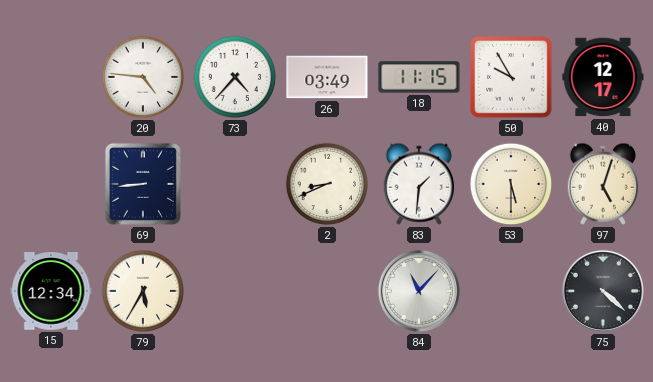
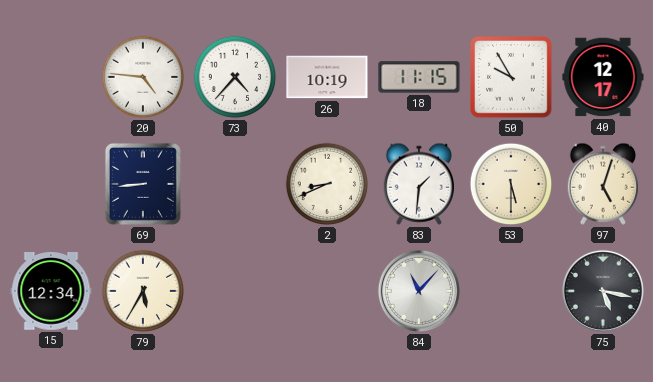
26: 03:49 -> 10:19 (327, 77)
75: 4:22 -> 5:17 (603, 291)
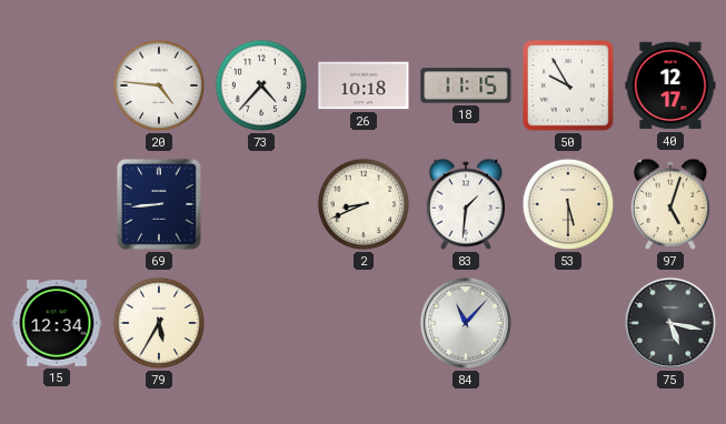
26: 10:19 -> 10:18 (364, 85)
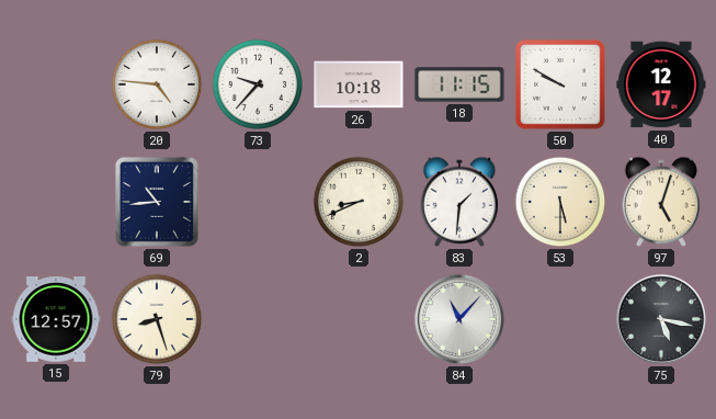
73: 4:37 -> 9:37 (258, 84)
50: 9:55 -> 9:50 (561, 86)
69: 8:44 -> 10:44 (157, 202)
15: 12:34 -> 12:57 (56, 320)
79: 5:35 -> 8:27 (157, 319)
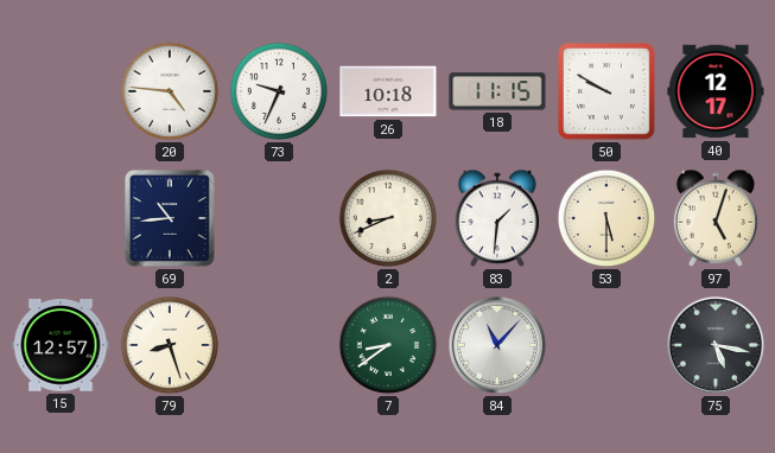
73: 9:37 -> 9:34 (279, 91)
7: none -> 8:39 (388, 345)
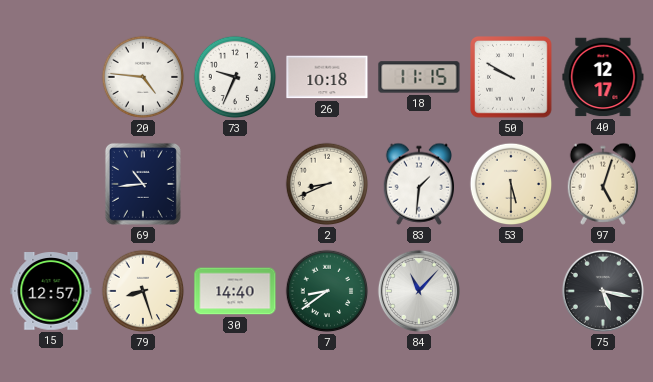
30: none -> 14:40 (235, 291)
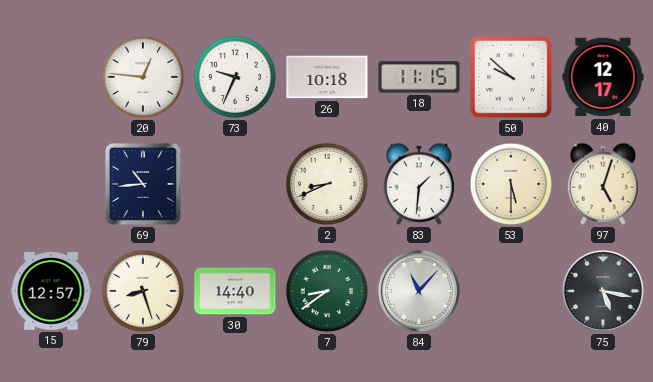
20: 4:46 -> 12:46 (143, 77)
50: 9:50 -> 9:52 (512, 78)
